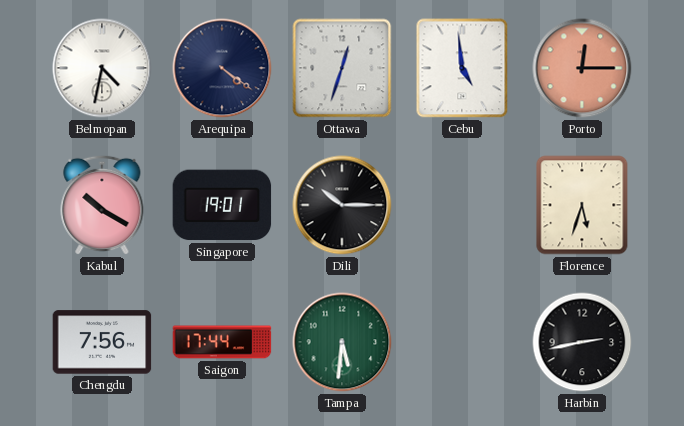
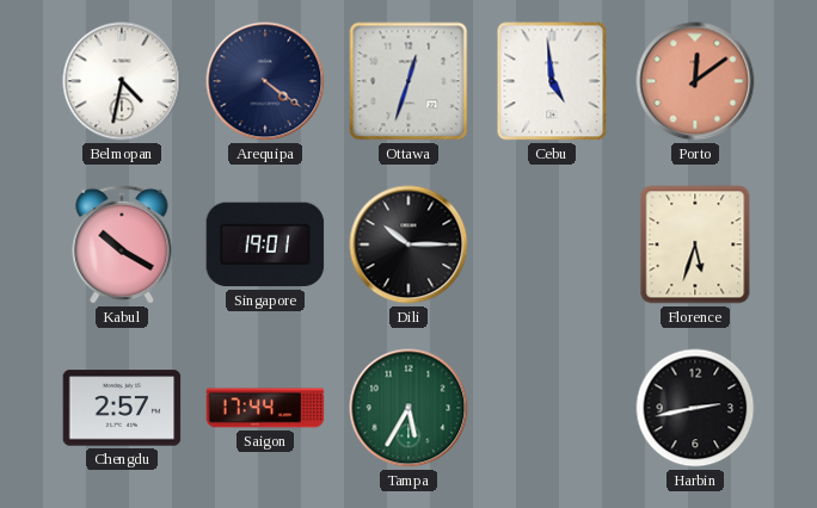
Porto: 12:15 -> 12:09 (695, 81)
Chengdu: 7:56 -> 2:57 (122, 408)
Tampa: 5:31 -> 5:35 (408, 408)
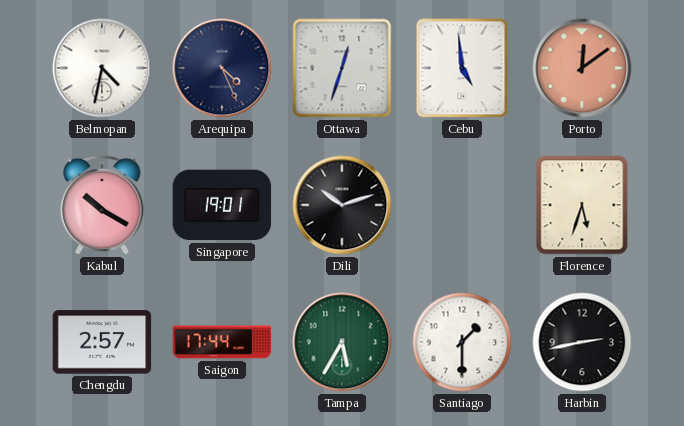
Arequipa: 4:21 -> 4:26 (222, 68)
Dili: 10:15 -> 10:12 (342, 205)
Santiago: none -> 1:30 (462, 342)
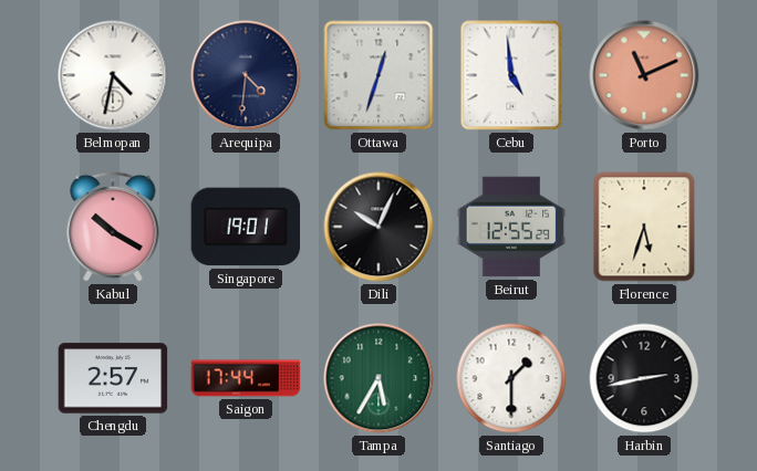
Arequipa: 4:26 -> 4:31 (246, 75)
Porto: 12:09 -> 11:11 (644, 75)
Dili: 10:12 -> 10:04 (378, 227)
Beirut: none -> 12:55 (511, 227)
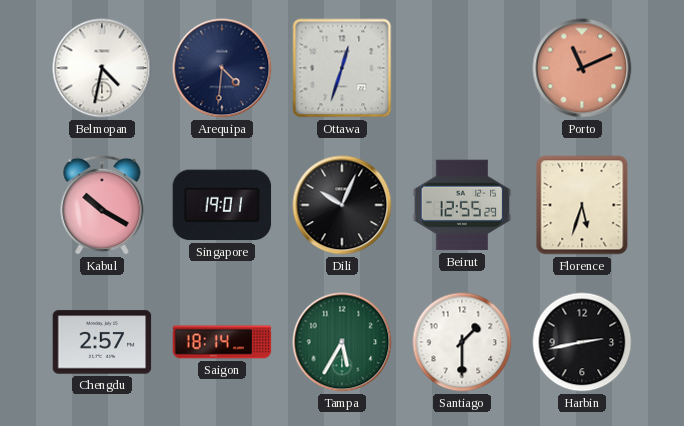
Cebu: 4:59 -> none (511, 75)
Saigon: 17:44 -> 18:14 (222, 342)
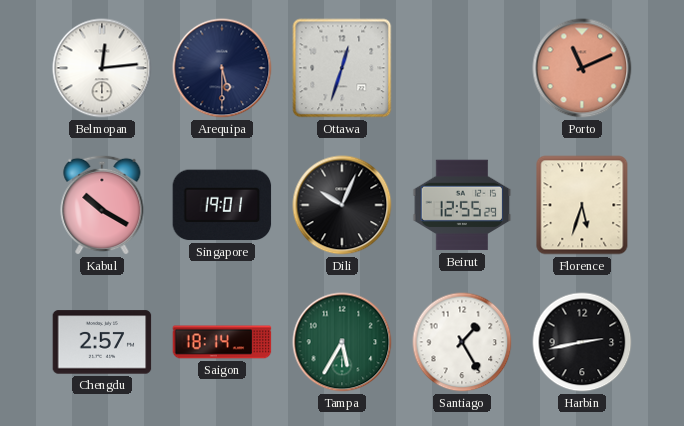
Belmopan: 4:32 -> 12:14 (102, 68)
Arequipa: 4:31 -> 5:30 (222, 68)
Santiago: 1:30 -> 1:25 (462, 342)
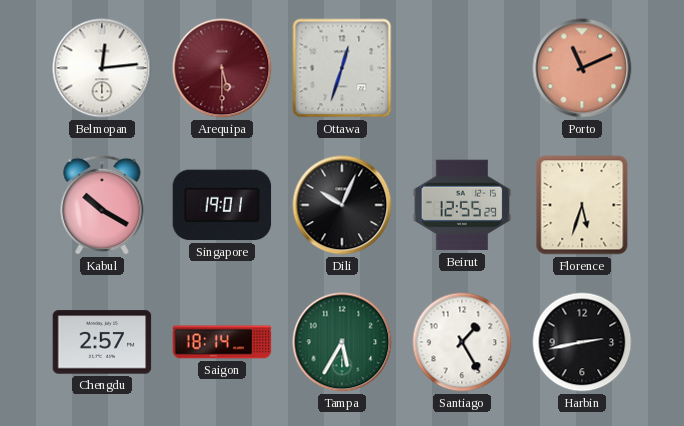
Arequipa dial: navy -> burgundy (222, 68)
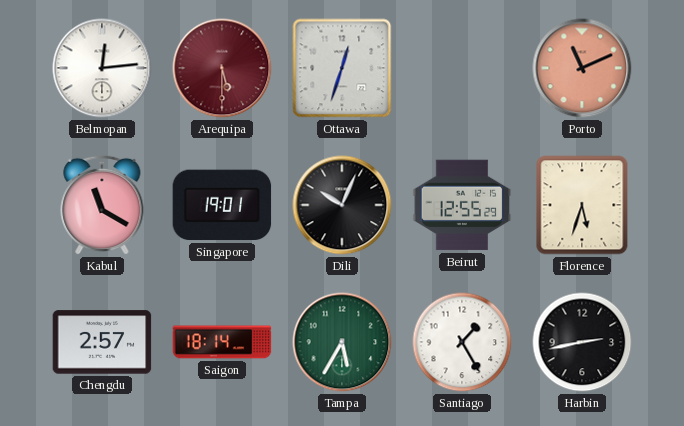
Kabul: 10:20 -> 11:20 (102, 205)
